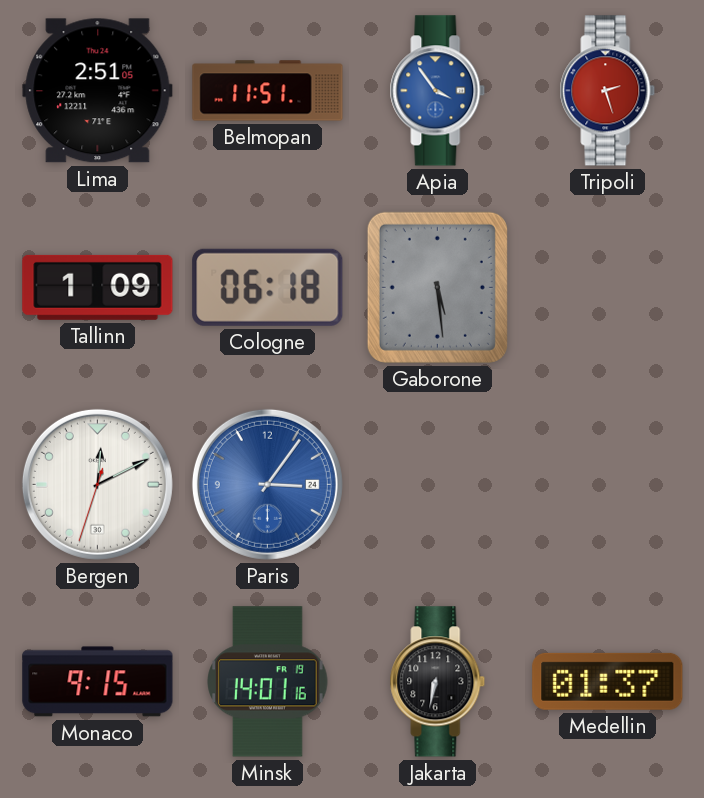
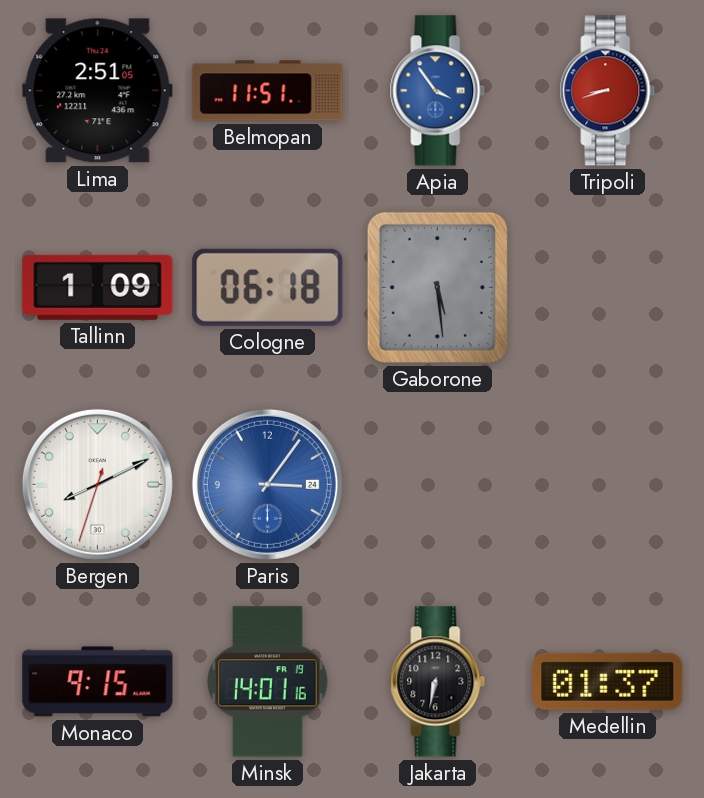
Tripoli: 2:27 -> 8:42 (608, 91)
Bergen: 12:10 -> 8:10 (97, 484)
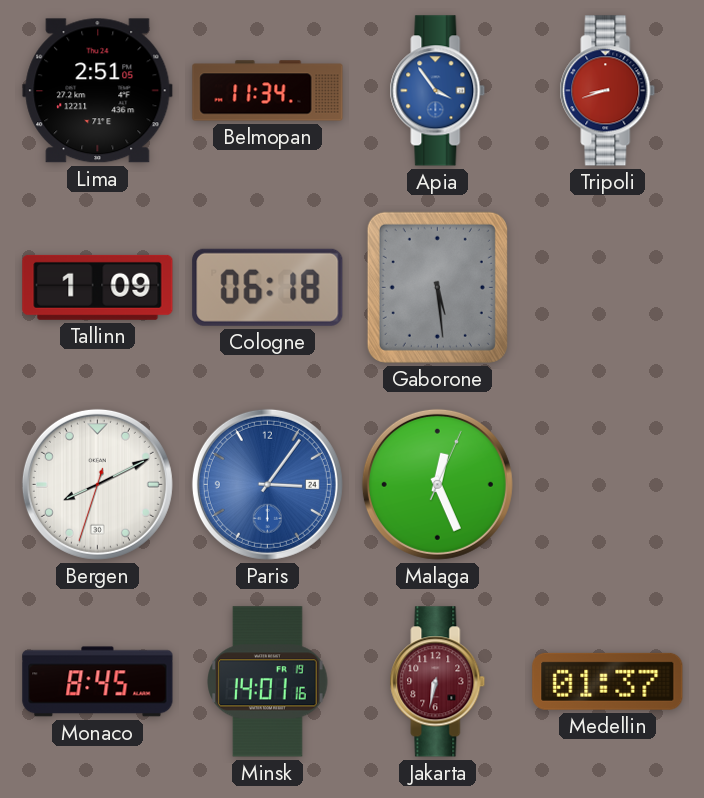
Belmopan: 11:51 -> 11:34 (268, 91)
Malaga: none -> 12:26 (437, 484)
Monaco: 9:15 -> 8:45 (98, 682)
Jakarta dial: black -> burgundy (438, 682)
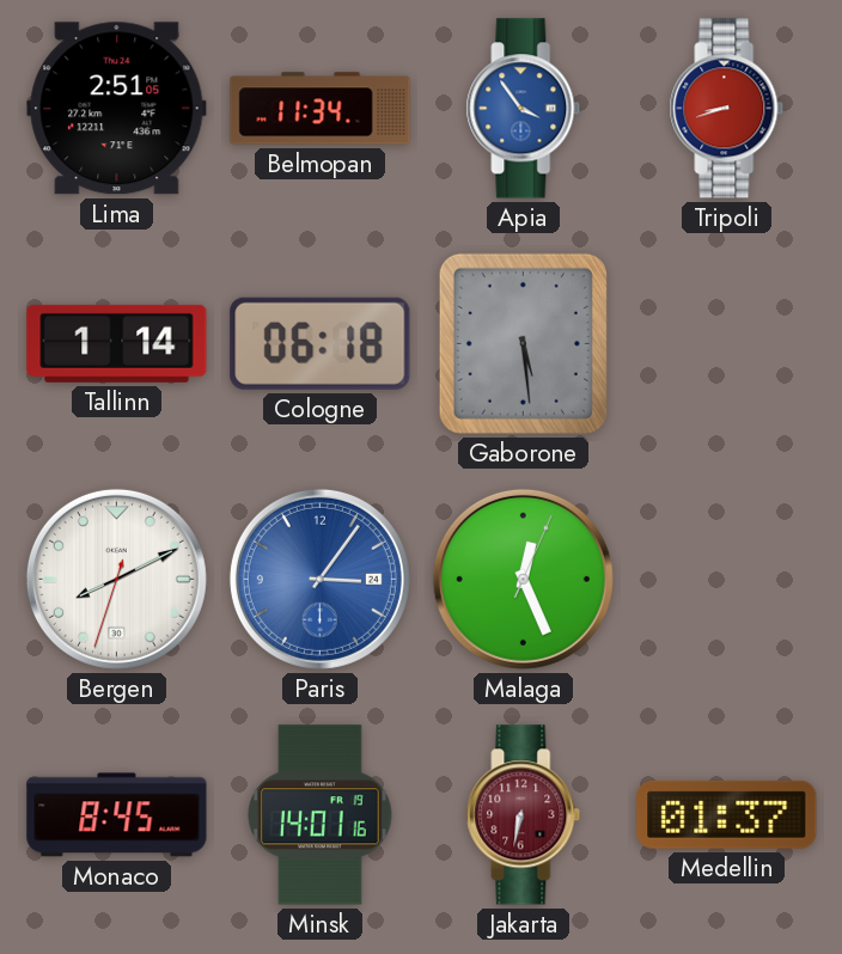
Tallinn: 1:09 -> 1:14 (117, 343)
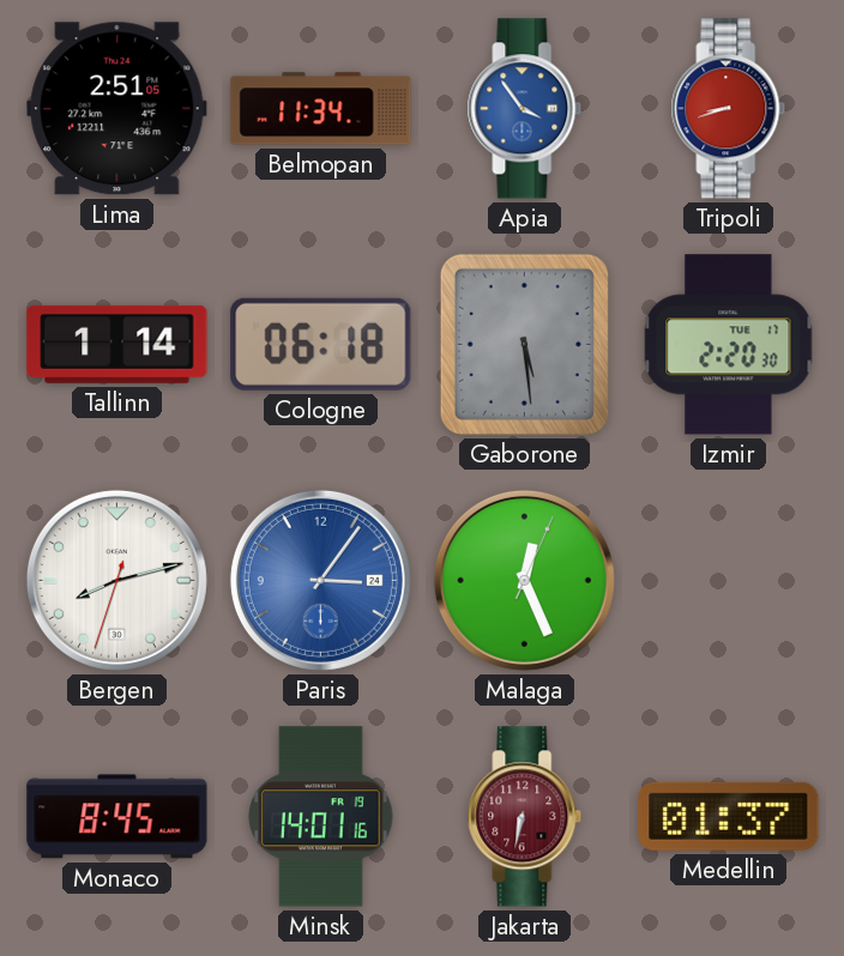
Izmir: none -> 2:20 (729, 345)
Bergen: 8:10 -> 8:12 (116, 580)
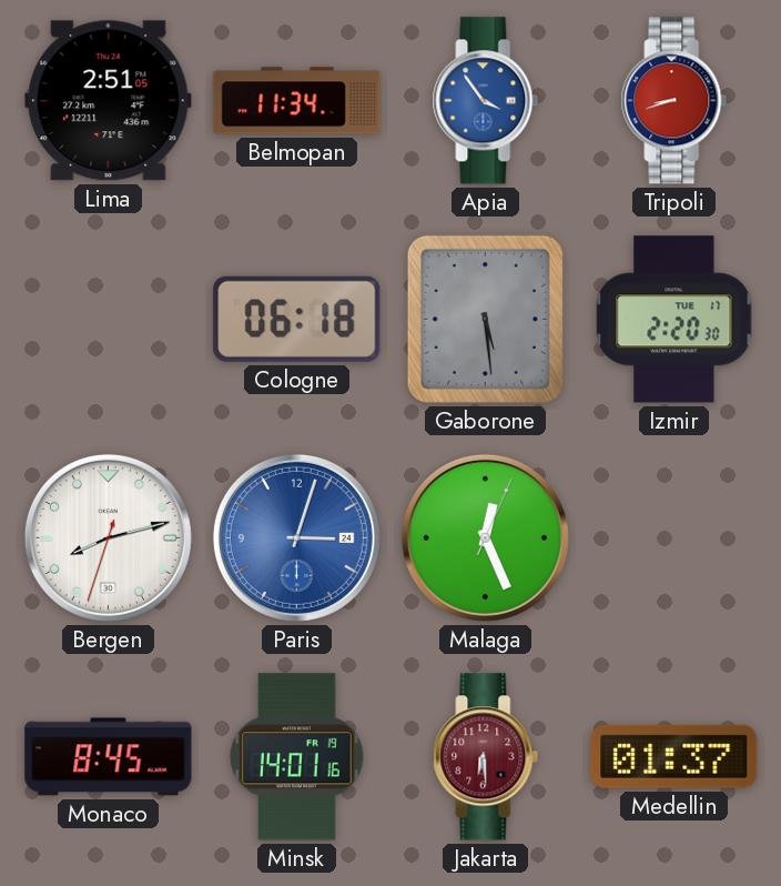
Tallinn: 1:14 -> none (117, 344)
Paris: 3:06 -> 3:03 (296, 537)
Jakarta: 6:32 -> 6:29 (486, 757)
